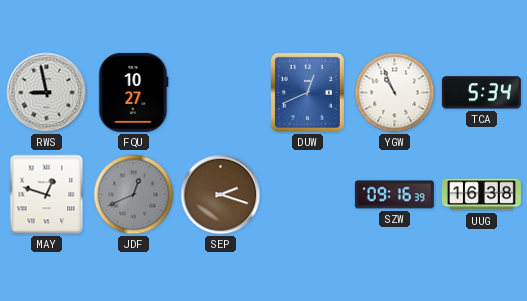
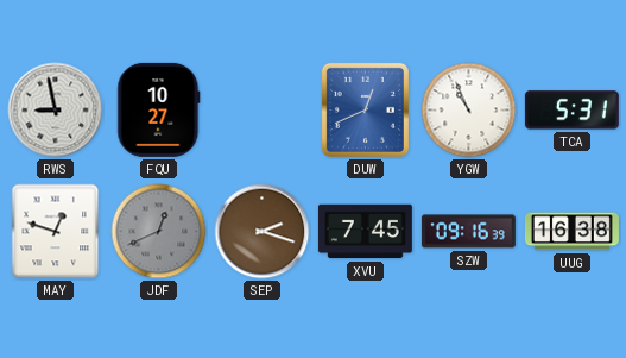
TCA: 5:34 -> 5:31 (571, 111)
XVU: none -> 7:45 (365, 232)
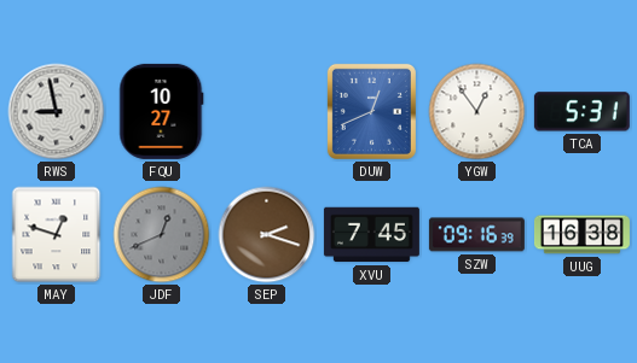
YGW: 10:56 -> 12:54 (477, 112)
